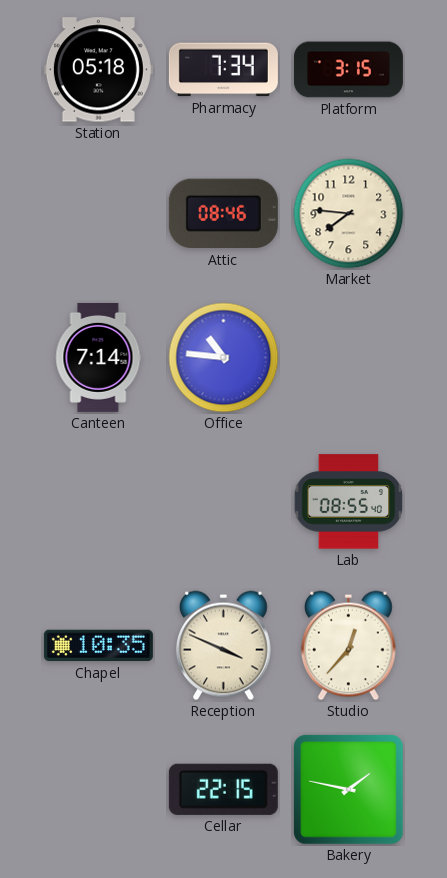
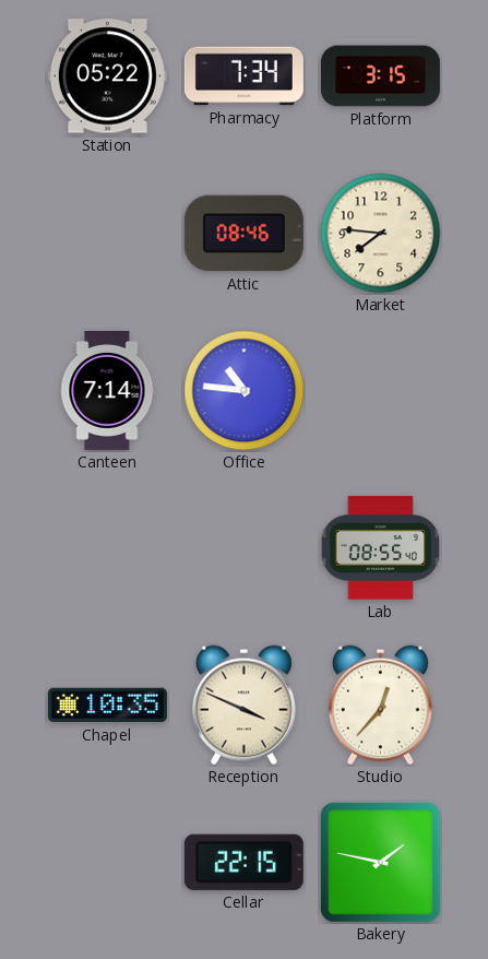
Station: 05:18 -> 05:22 (107, 76)
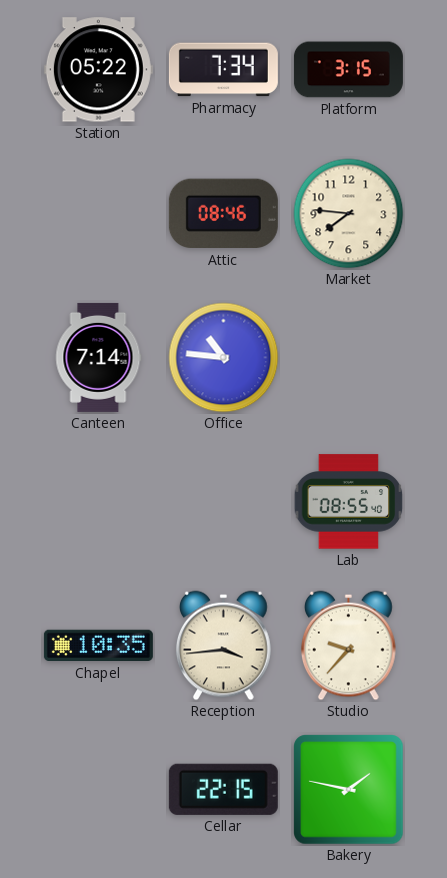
Reception: 3:49 -> 3:44 (223, 646)
Studio: 12:37 -> 9:37 (348, 646)
